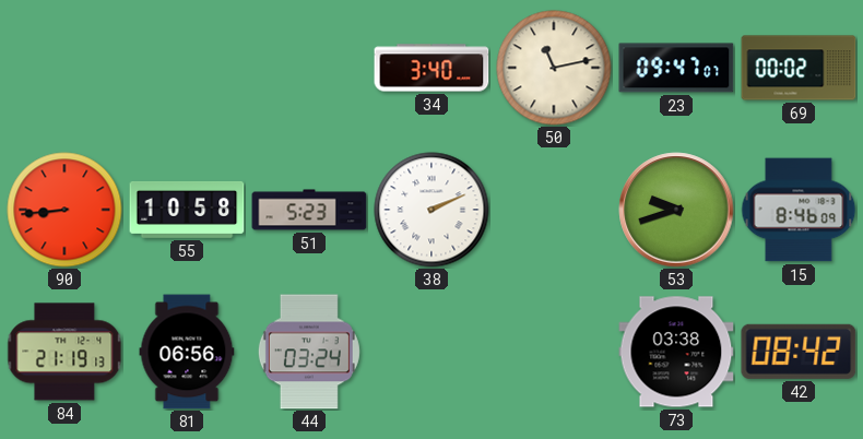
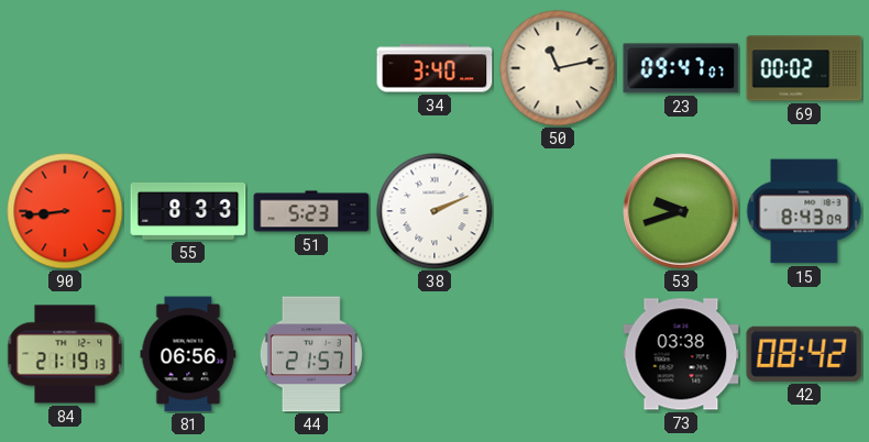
55: 10:58 -> 8:33 (188, 211)
15: 8:46 -> 8:43 (804, 211)
44: 03:24 -> 21:57 (311, 354)
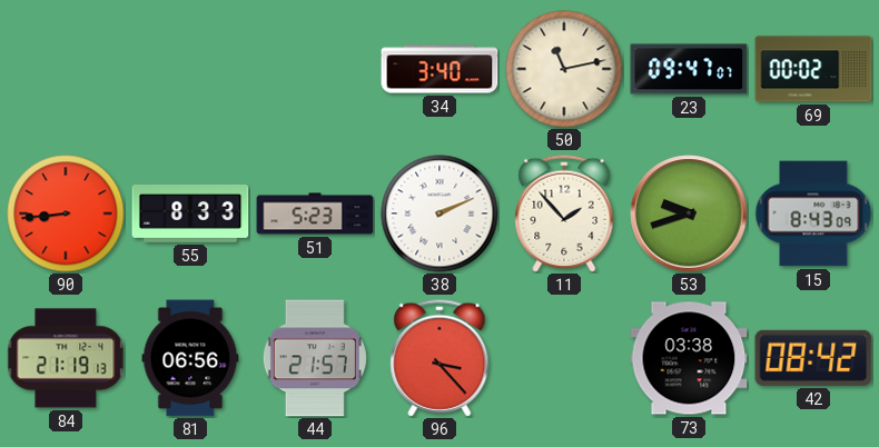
11: none -> 1:53 (564, 213)
96: none -> 3:23 (439, 358)
